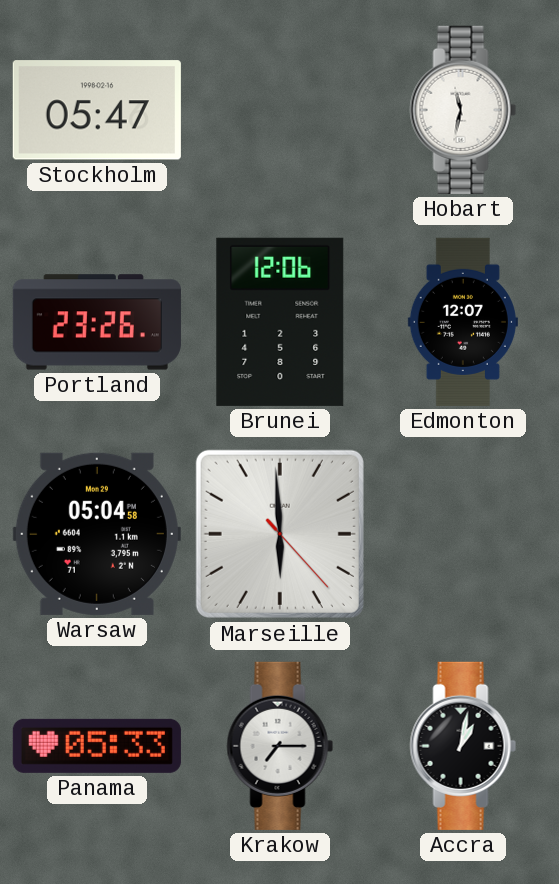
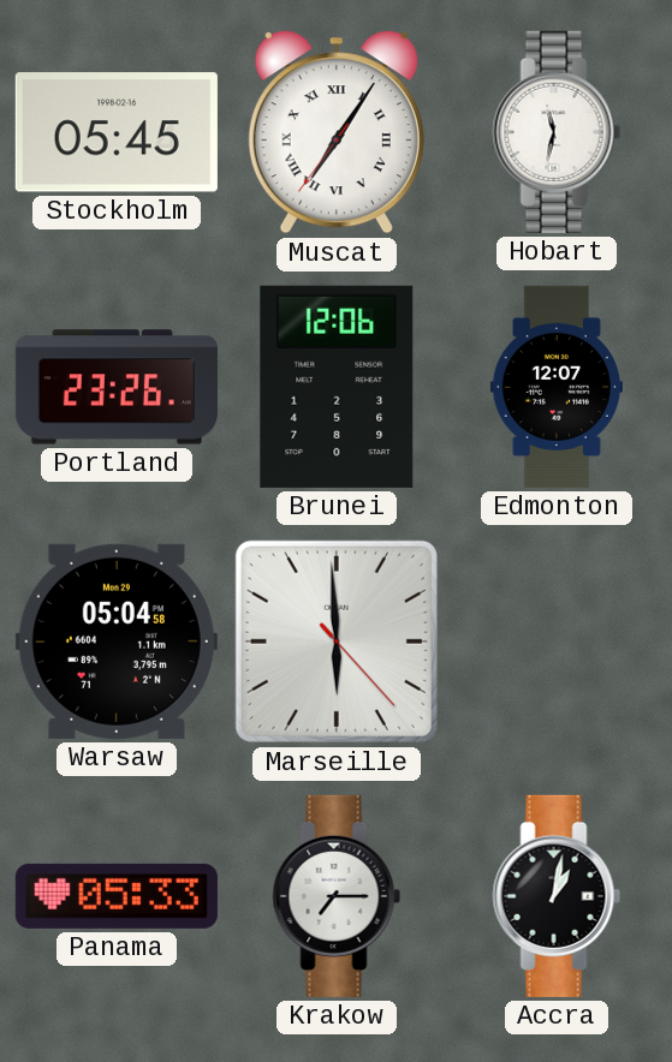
Stockholm: 05:47 -> 05:45 (117, 132)
Muscat: none -> 7:05 (337, 132)
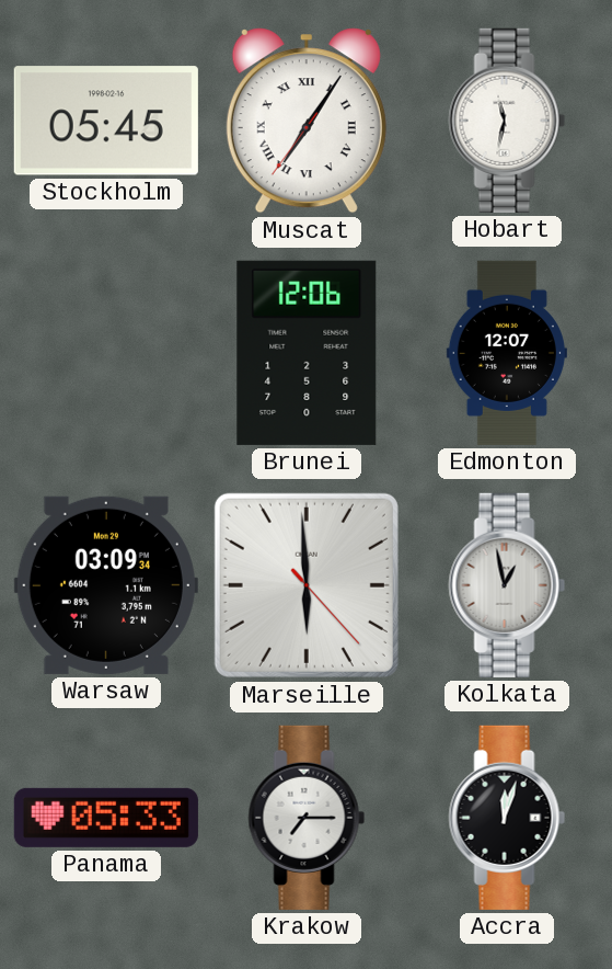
Portland: 23:26 -> none (117, 387)
Warsaw: 05:04 -> 03:09 (106, 585)
Kolkata: none -> 12:58 (507, 585)
Accra: 1:02 -> 12:03 (507, 818)
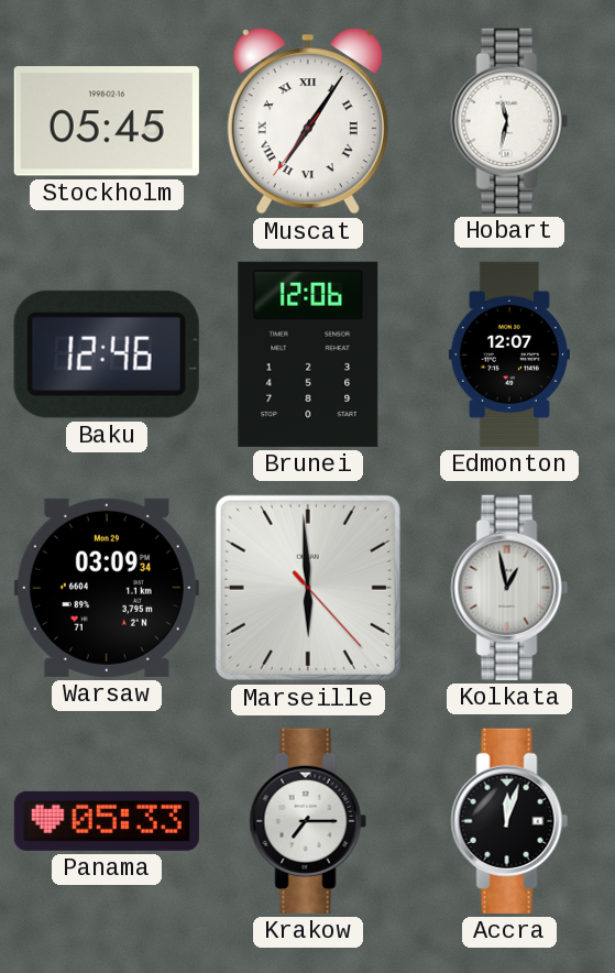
Baku: none -> 12:46 (107, 354)
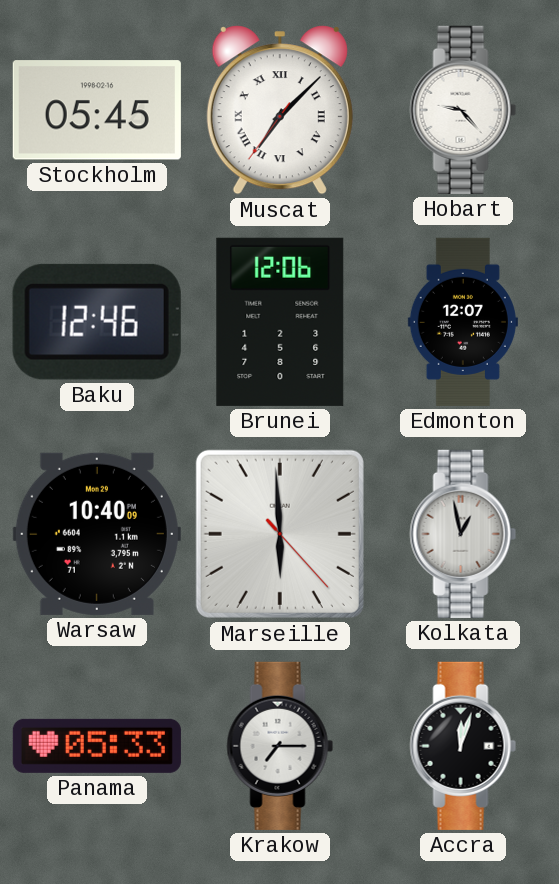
Muscat: 7:05 -> 7:07 (280, 110)
Hobart: 11:32 -> 9:23 (463, 110)
Warsaw: 03:09 -> 10:40 (97, 534)
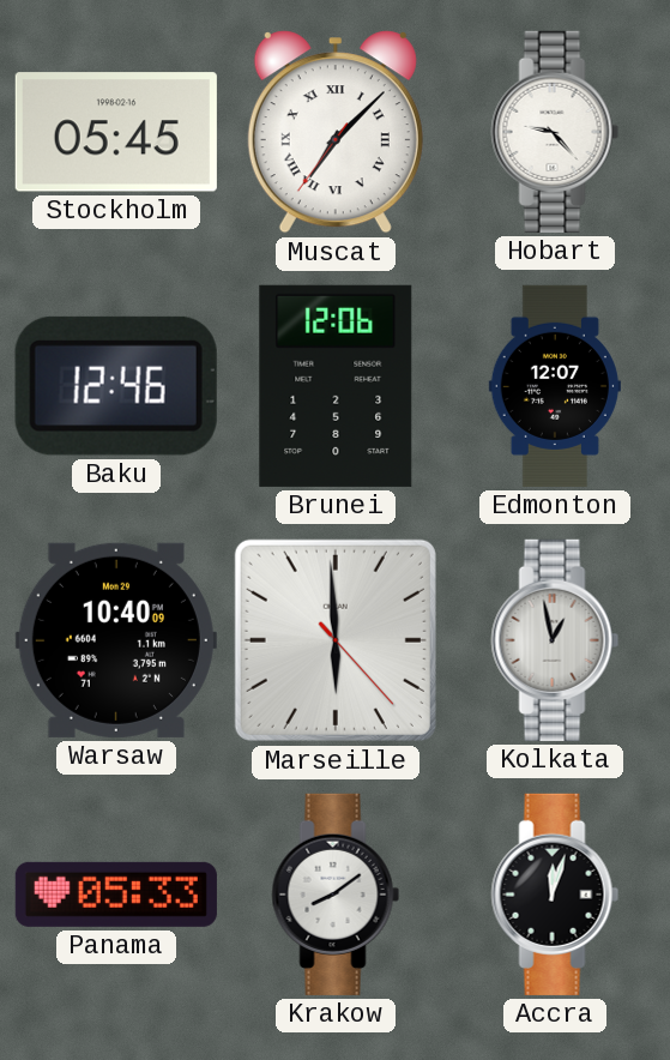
Krakow: 7:15 -> 8:09 (336, 895)
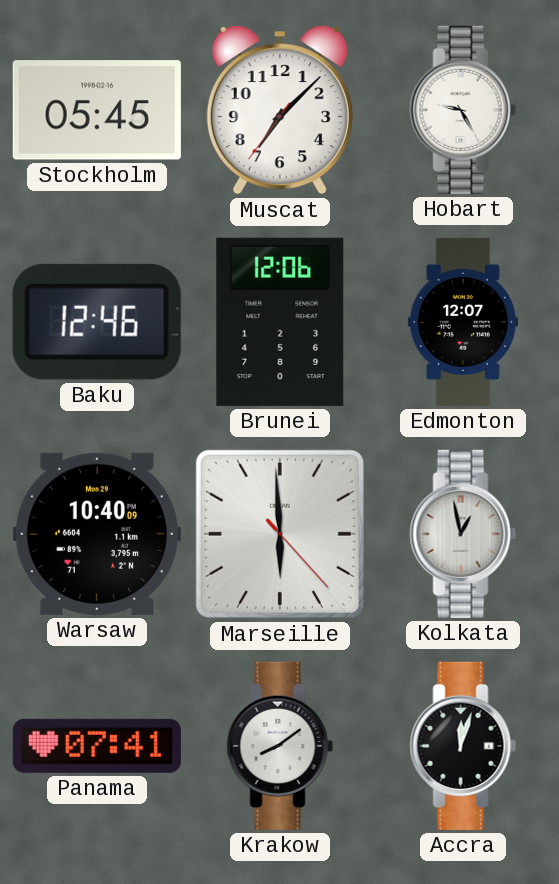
Muscat numerals: Roman -> Arabic (280, 110)
Hobart: 9:23 -> 9:25 (463, 110)
Panama: 05:33 -> 07:41 (97, 746)
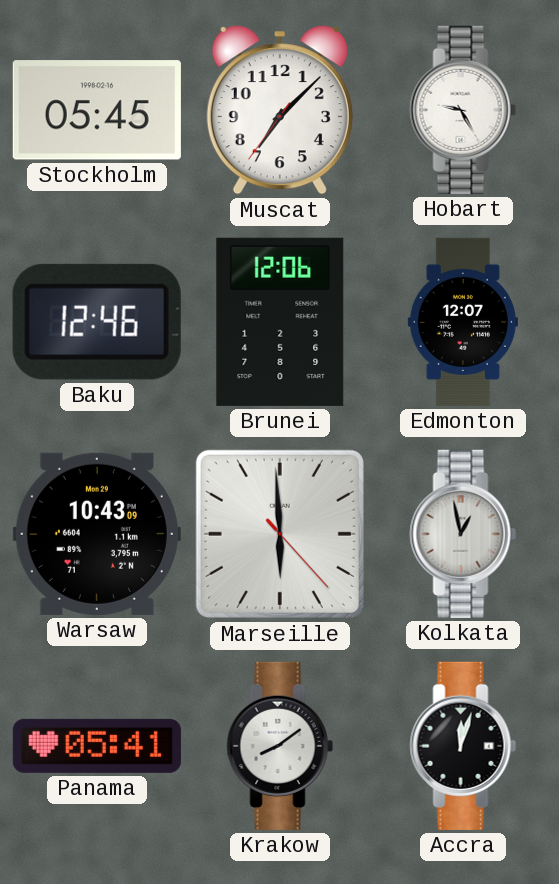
Warsaw: 10:40 -> 10:43 (97, 534)
Panama: 07:41 -> 05:41 (97, 746)
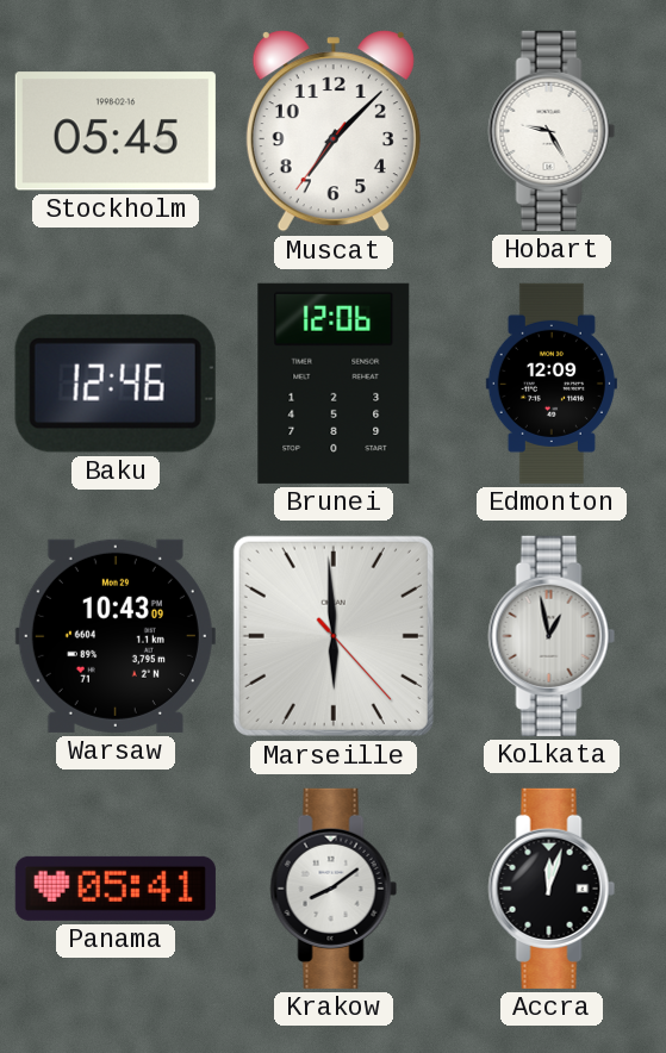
Edmonton: 12:07 -> 12:09 (552, 384)
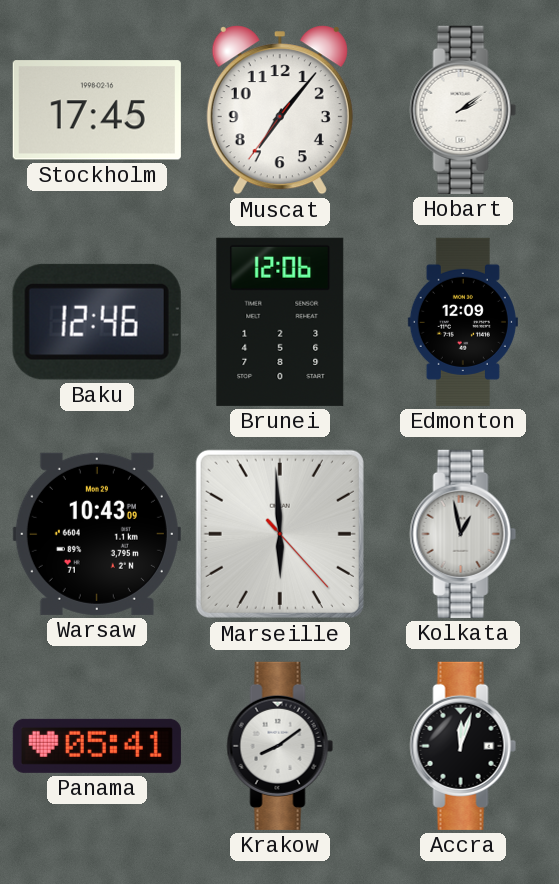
Stockholm: 05:45 -> 17:45 (97, 110)
Muscat: 7:07 -> 7:06 (280, 110)
Hobart: 9:25 -> 2:09 (463, 110)
